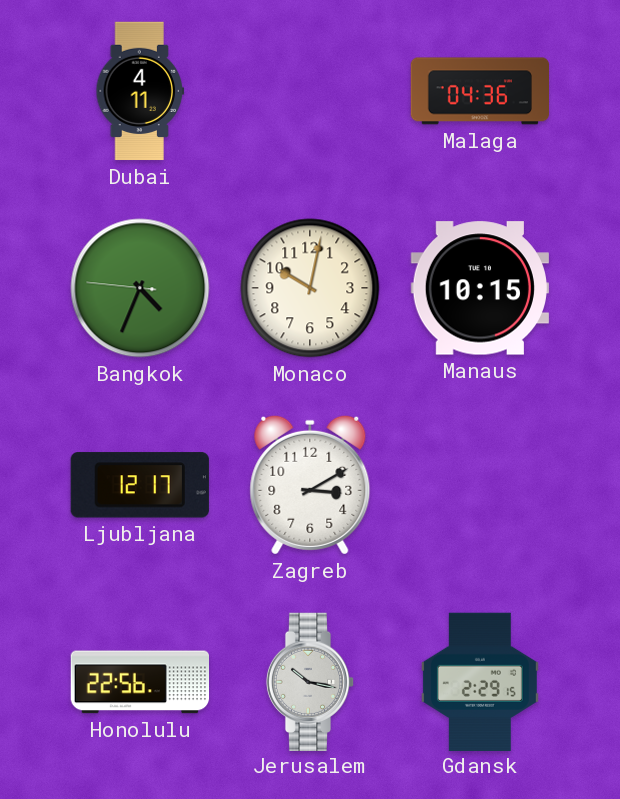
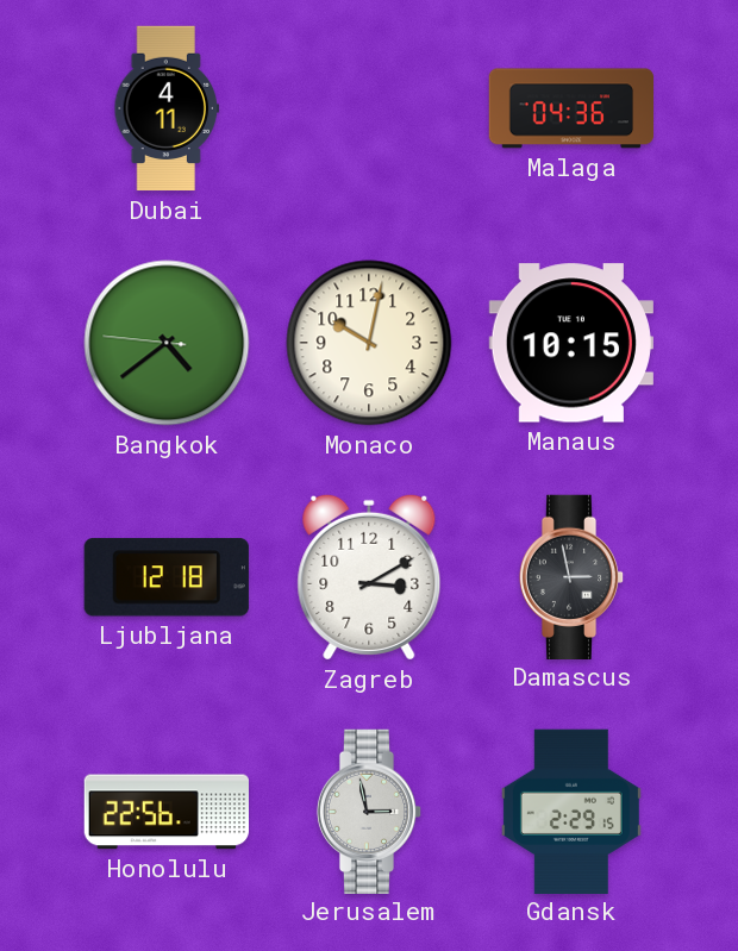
Bangkok: 4:33 -> 4:38 (167, 343)
Ljubljana: 12:17 -> 12:18 (167, 577)
Damascus: none -> 2:58 (571, 576)
Jerusalem: 10:17 -> 2:58 (369, 811)
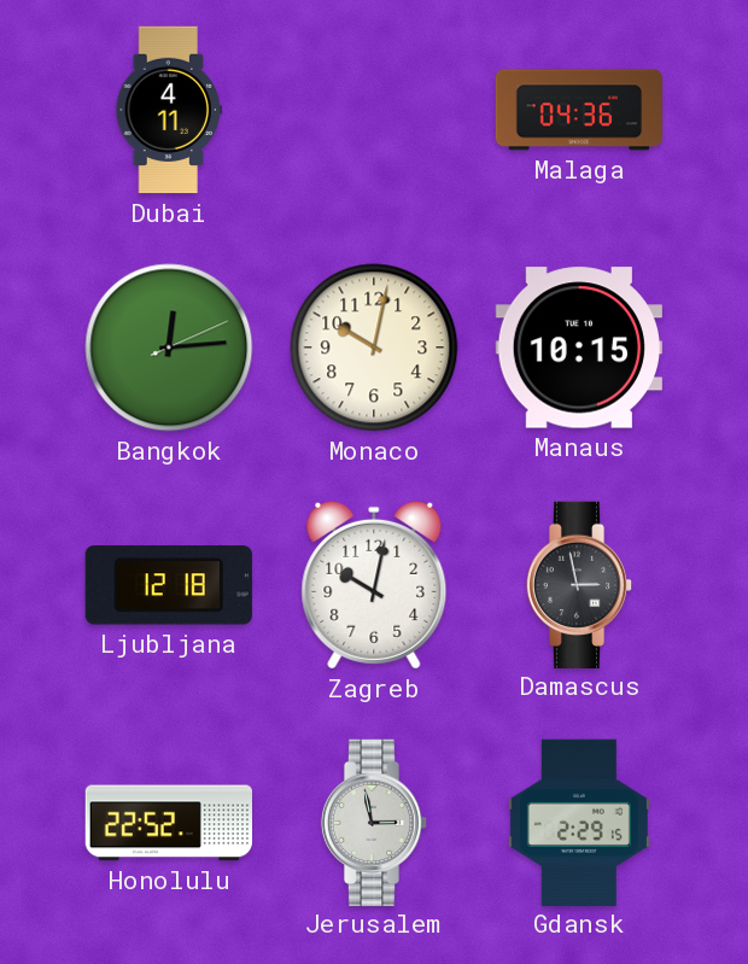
Bangkok: 4:38 -> 12:14 (169, 347)
Zagreb: 3:10 -> 10:02 (374, 585)
Honolulu: 22:56 -> 22:52 (168, 823)
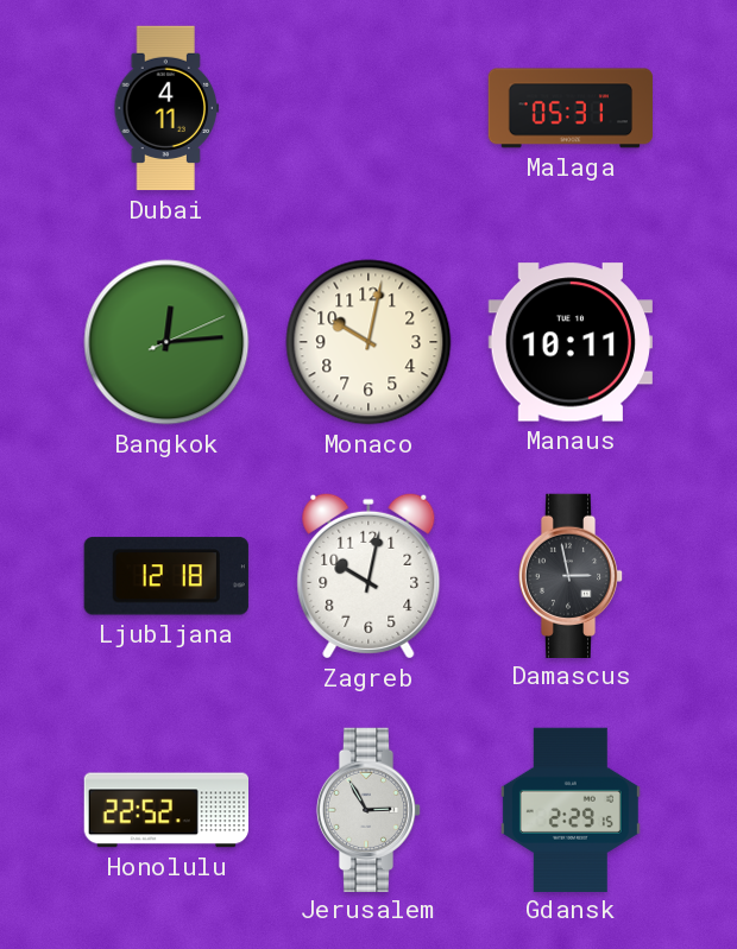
Malaga: 04:36 -> 05:31 (569, 108)
Manaus: 10:15 -> 10:11 (569, 342)
Jerusalem: 2:58 -> 2:55 (368, 809)
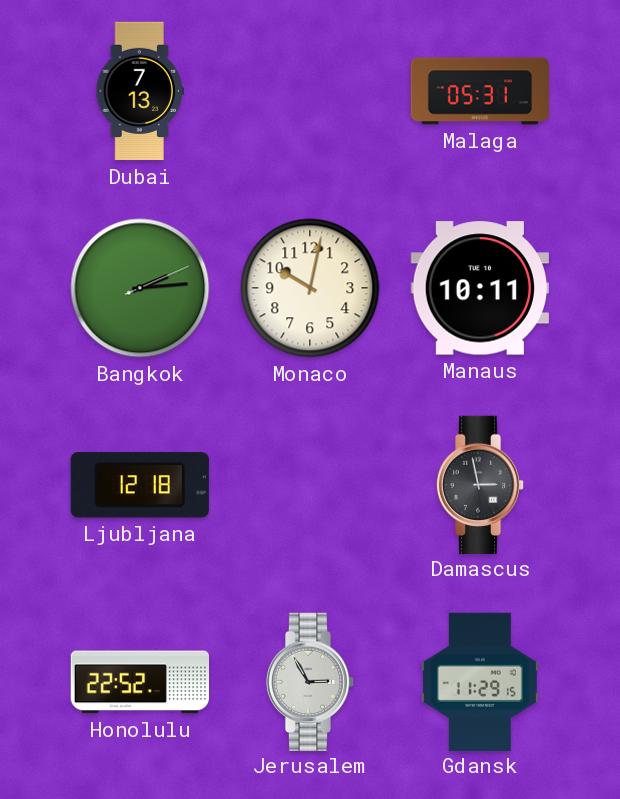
Dubai: 4:11 -> 7:13 (140, 91)
Bangkok: 12:14 -> 2:14 (140, 288)
Zagreb: 10:02 -> none (368, 576)
Gdansk: 2:29 -> 11:29 (480, 681)
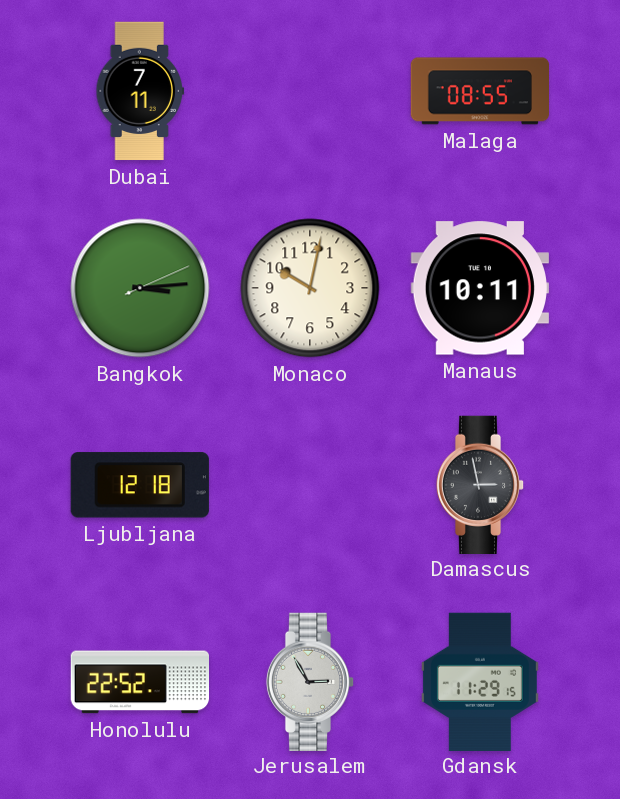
Dubai: 7:13 -> 7:11 (140, 91)
Malaga: 05:31 -> 08:55 (479, 91)
Bangkok: 2:14 -> 3:14 (140, 288)
